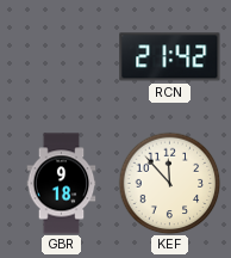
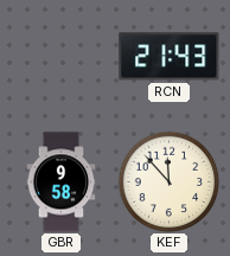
RCN: 21:42 -> 21:43 (170, 57)
GBR: 9:18 -> 9:58 (62, 183)
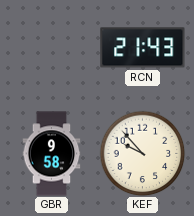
KEF: 11:53 -> 9:53 (142, 153)
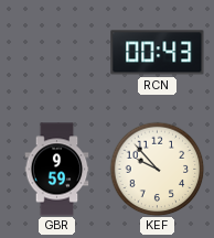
RCN: 21:43 -> 00:43 (158, 53)
GBR: 9:58 -> 9:59 (57, 170)
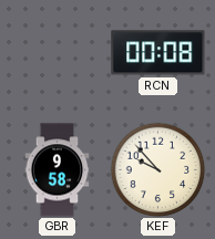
RCN: 00:43 -> 00:08 (158, 53)
GBR: 9:59 -> 9:58 (58, 170)
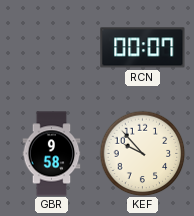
RCN: 00:08 -> 00:07 (143, 48)
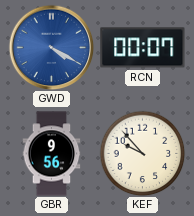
GWD: none -> 4:20 (51, 47)
GBR: 9:58 -> 9:56 (52, 154)
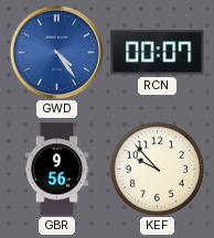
GWD: 4:20 -> 4:24 (56, 52)
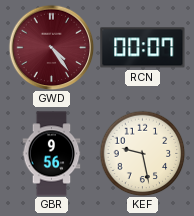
GWD dial: blue -> burgundy (51, 47)
KEF: 9:53 -> 9:28 (142, 153)
